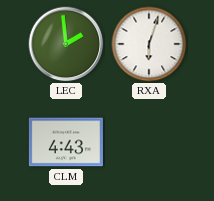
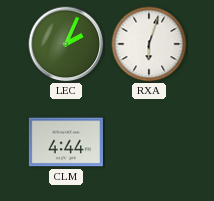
LEC: 1:59 -> 2:04 (66, 44)
CLM: 4:43 -> 4:44 (66, 142)
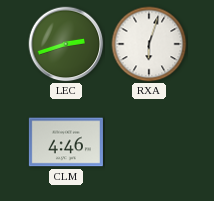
LEC: 2:04 -> 2:42 (66, 44)
CLM: 4:44 -> 4:46 (66, 142)
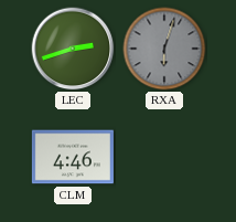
RXA dial: white -> grey (164, 49)
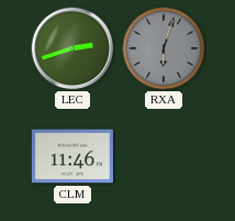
CLM: 4:46 -> 11:46 (72, 156)
